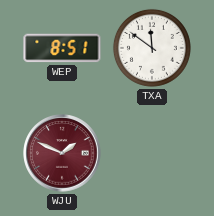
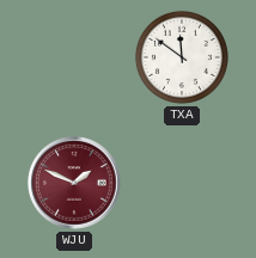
WEP: 8:51 -> none (62, 48)
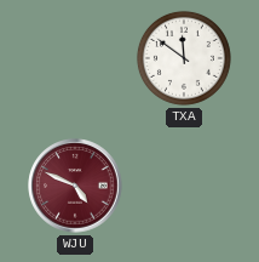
WJU: 1:49 -> 4:49 (75, 186)
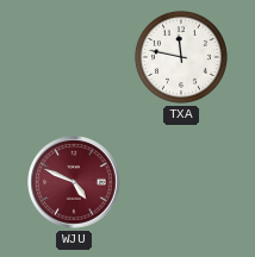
TXA: 11:51 -> 11:47 (181, 57)
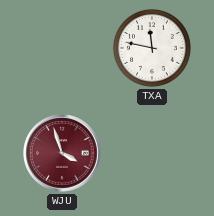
WJU: 4:49 -> 3:57 (62, 153)
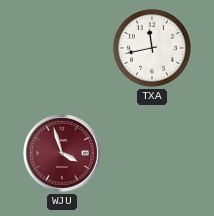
TXA: 11:47 -> 11:43 (152, 48)
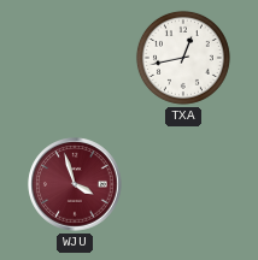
TXA: 11:43 -> 12:43 (183, 58)
